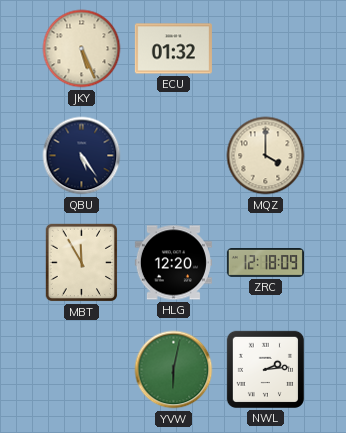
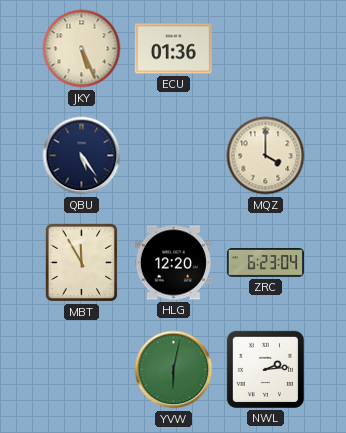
ECU: 01:32 -> 01:36 (173, 49)
ZRC: 12:18 -> 6:23 (265, 263)
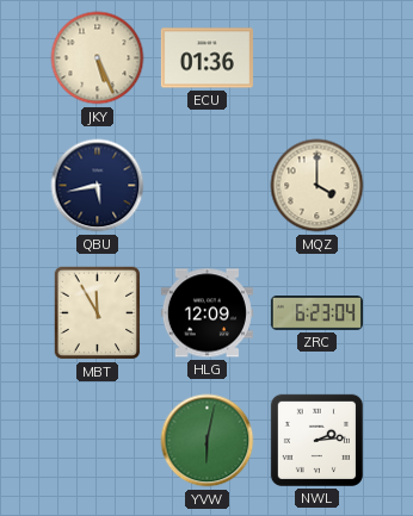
QBU: 5:24 -> 5:43 (98, 186)
HLG: 12:20 -> 12:09 (207, 313)
